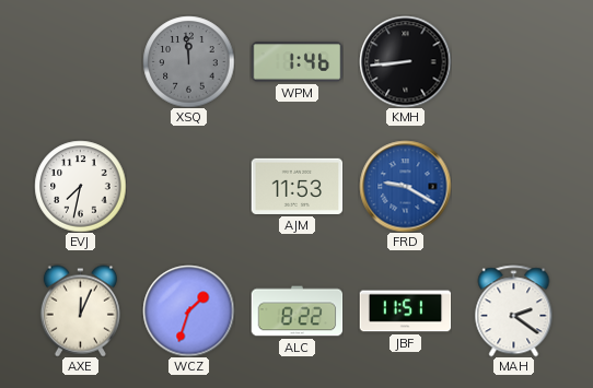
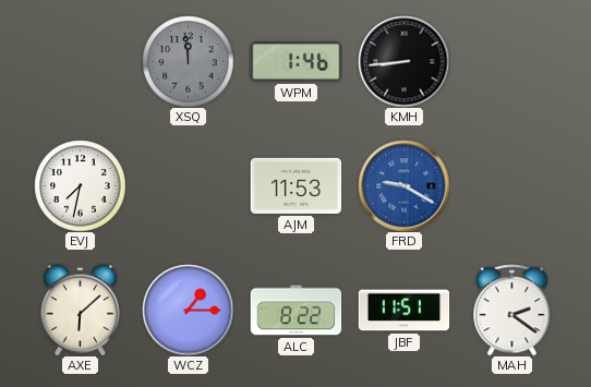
AXE: 12:04 -> 6:08 (80, 310)
WCZ: 1:33 -> 1:15 (188, 310)
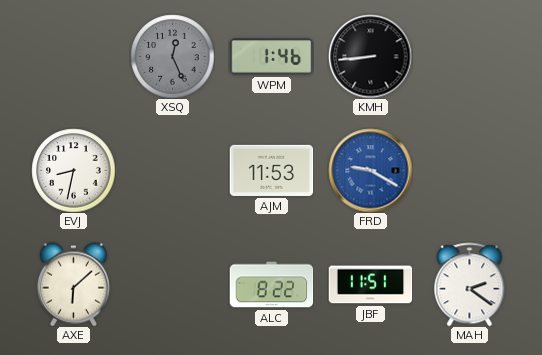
XSQ: 11:59 -> 12:26 (172, 56)
EVJ: 7:32 -> 8:32 (73, 170)
WCZ: 1:15 -> none (188, 310)
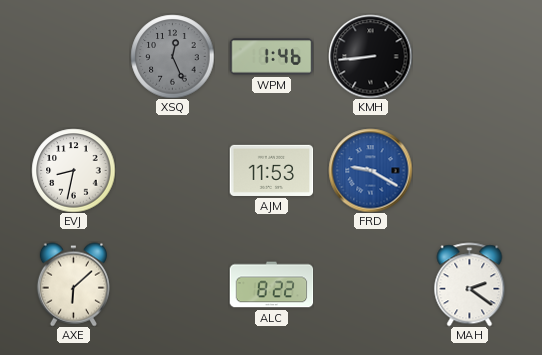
JBF: 11:51 -> none (370, 285)
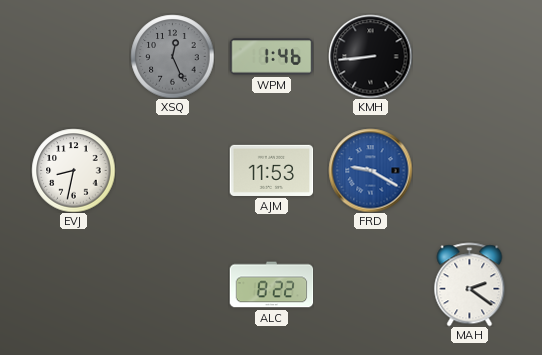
AXE: 6:08 -> none (73, 284)
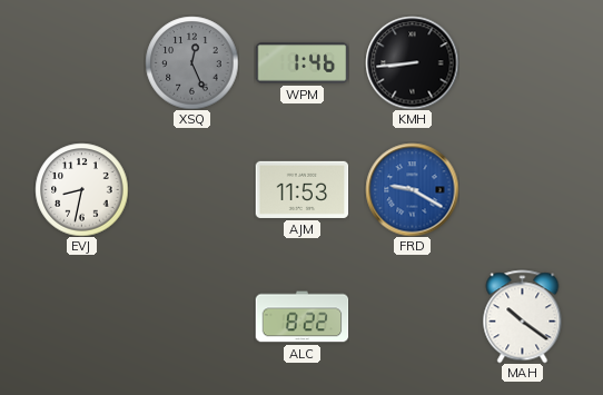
MAH: 2:21 -> 10:21 (523, 316)
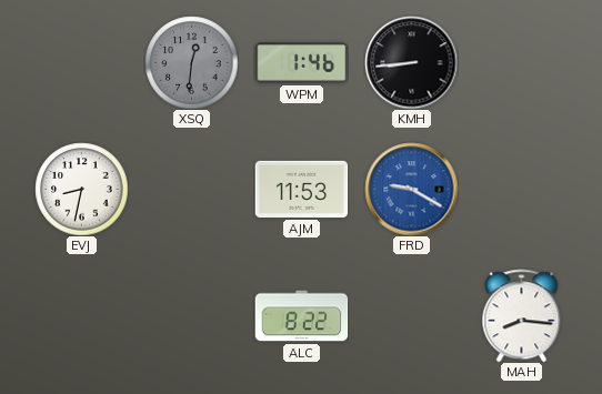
XSQ: 12:26 -> 12:31 (191, 62)
MAH: 10:21 -> 8:16 (522, 315)
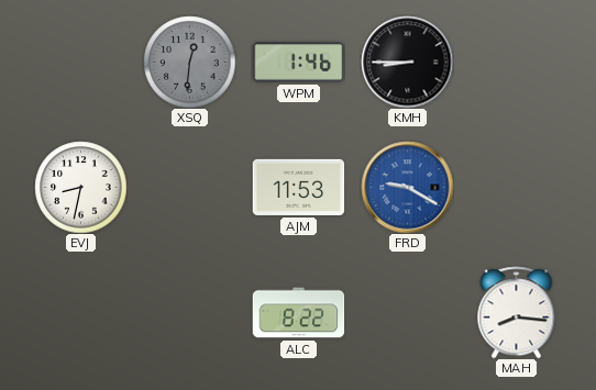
KMH: 8:44 -> 8:45 (407, 62)
